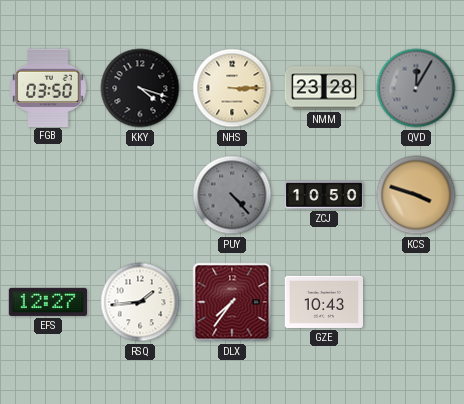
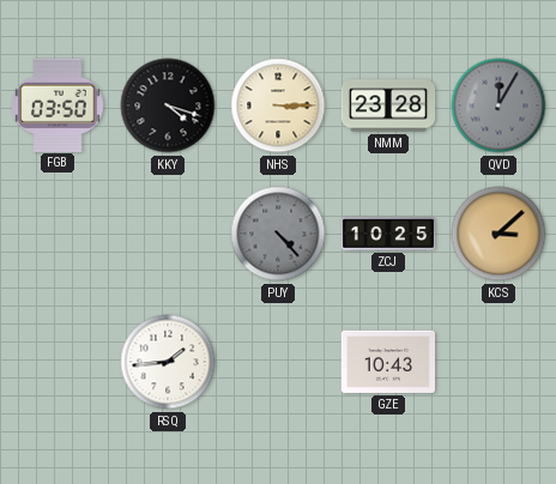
ZCJ: 10:50 -> 10:25 (388, 234)
KCS: 3:48 -> 3:08 (498, 234)
EFS: 12:27 -> none (47, 302)
DLX: 7:36 -> none (232, 302)
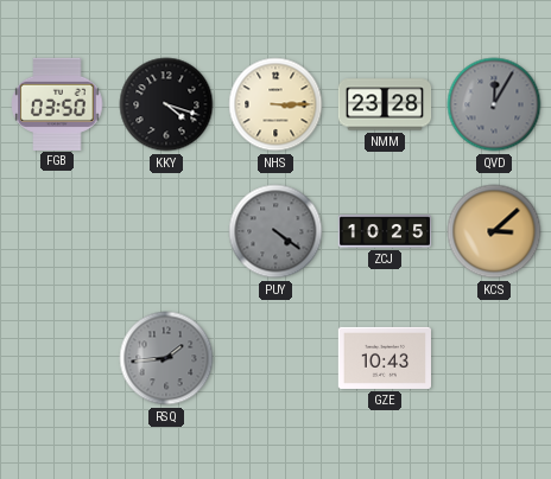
PUY: 4:23 -> 4:21 (275, 231)
RSQ dial: white -> grey (166, 358)
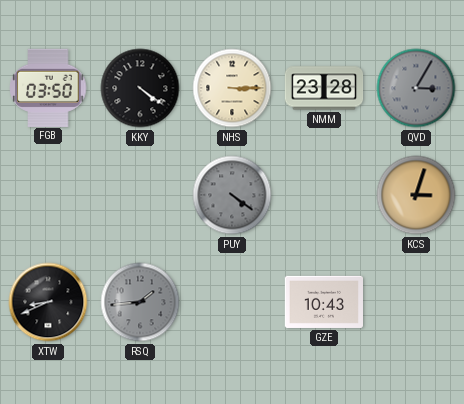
KKY: 4:18 -> 4:21 (140, 88)
QVD: 12:05 -> 3:05 (416, 88)
ZCJ: 10:25 -> none (385, 231)
KCS: 3:08 -> 3:03 (416, 195)
XTW: none -> 8:41 (48, 302)
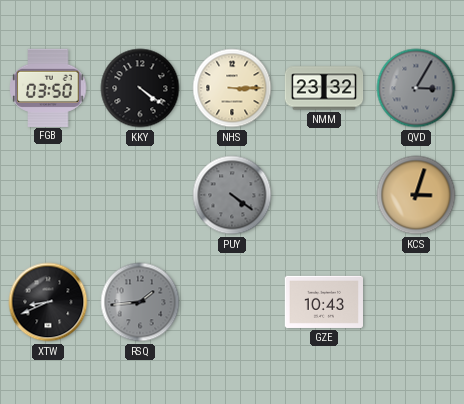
NMM: 23:28 -> 23:32 (324, 88)
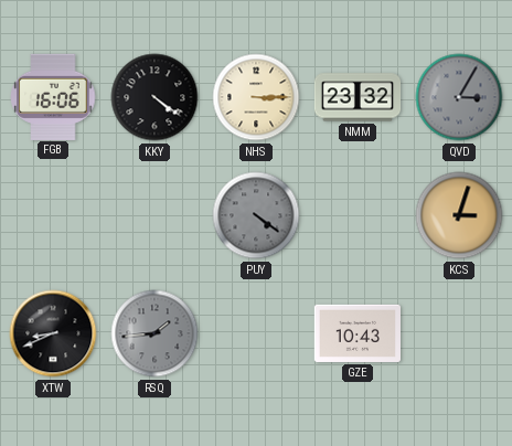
FGB: 03:50 -> 16:06 (53, 96)
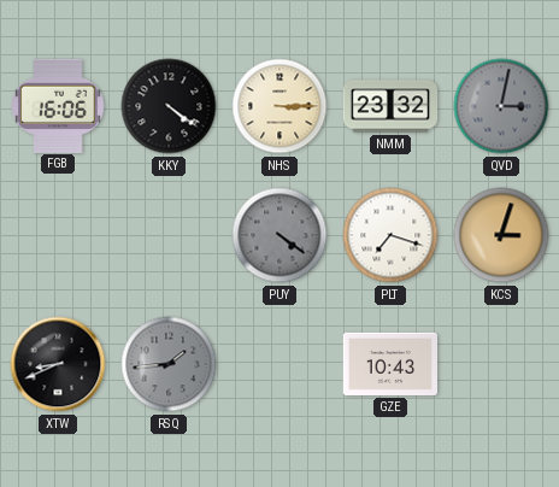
QVD: 3:05 -> 3:02 (501, 106)
PLT: none -> 7:18 (390, 235)
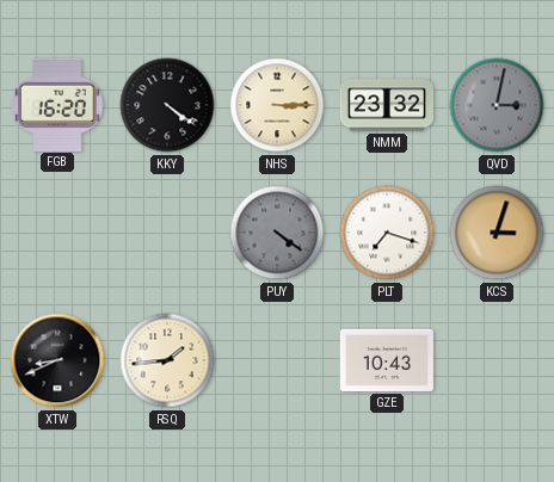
FGB: 16:06 -> 16:20 (57, 104)
RSQ dial: grey -> cream (167, 360)
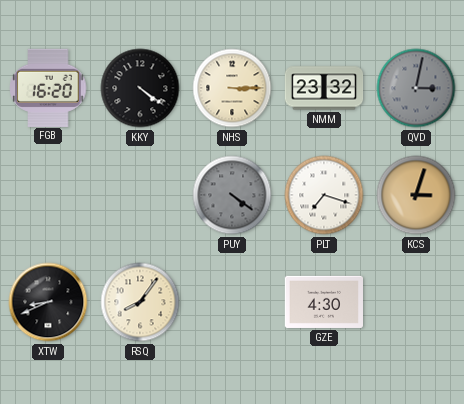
RSQ: 1:44 -> 8:06 (140, 302)
GZE: 10:43 -> 4:30 (323, 302)
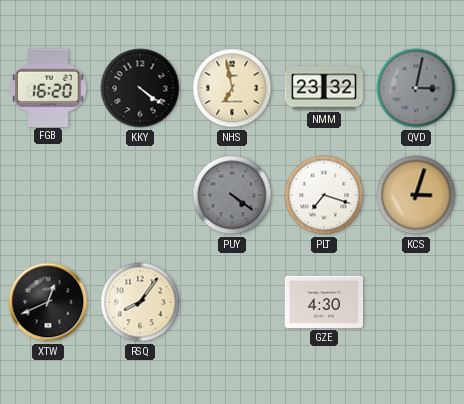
NHS: 3:15 -> 6:58 (232, 88)
XTW: 8:41 -> 12:41 (48, 302)
